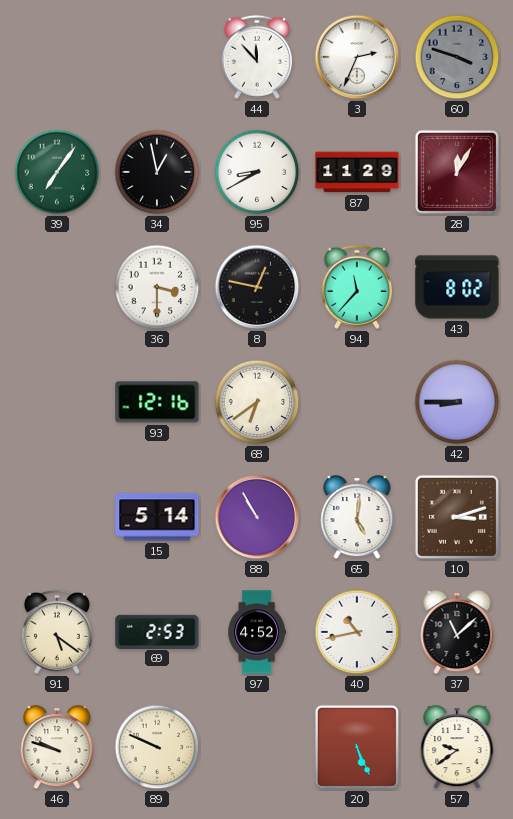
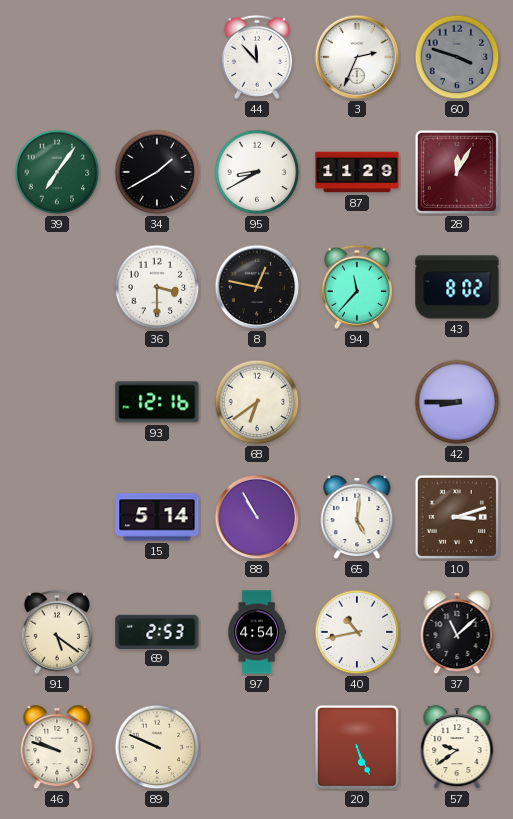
34: 12:58 -> 1:40 (157, 172)
97: 4:52 -> 4:54 (256, 632)
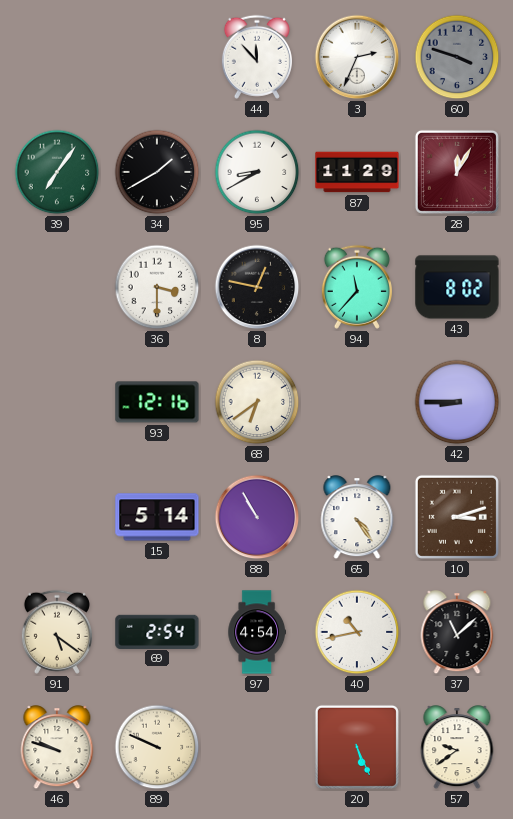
65: 5:01 -> 4:24 (357, 518)
69: 2:53 -> 2:54 (157, 631)
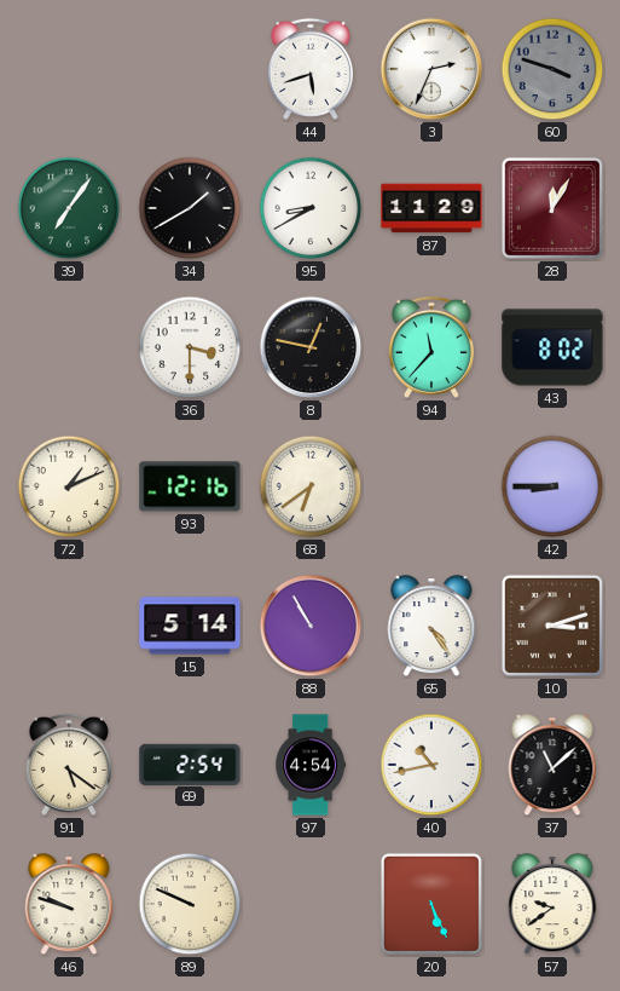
44: 11:53 -> 5:42 (311, 69)
72: none -> 1:11 (69, 486)
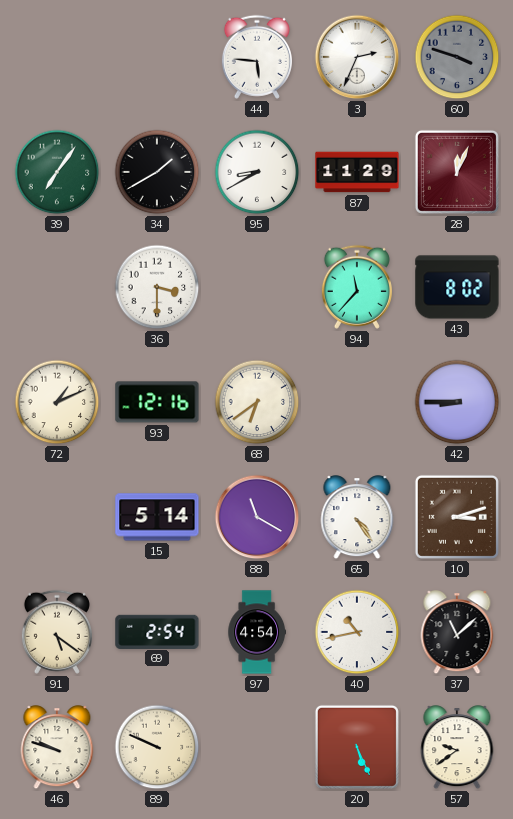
44: 5:42 -> 5:46 (257, 57)
28: 12:05 -> 12:04 (457, 172)
8: 12:47 -> none (311, 347)
88: 10:55 -> 11:20 (257, 517)
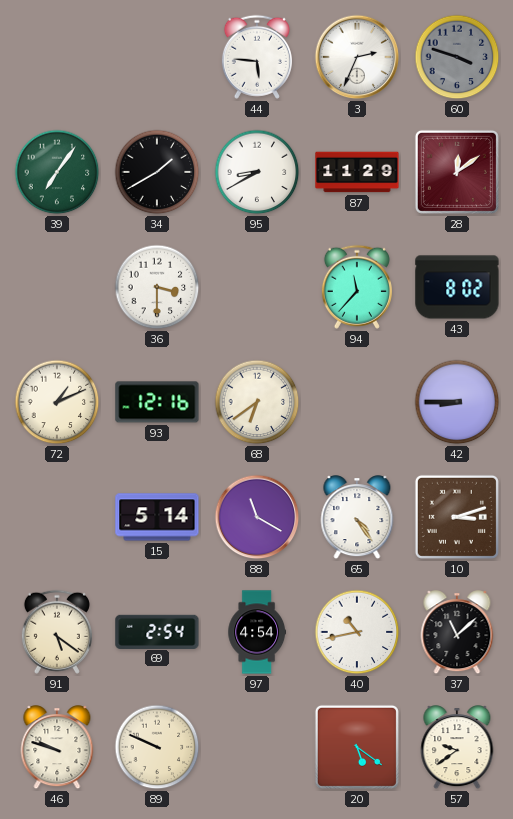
28: 12:04 -> 12:09 (457, 172)
20: 5:26 -> 5:21 (357, 747)
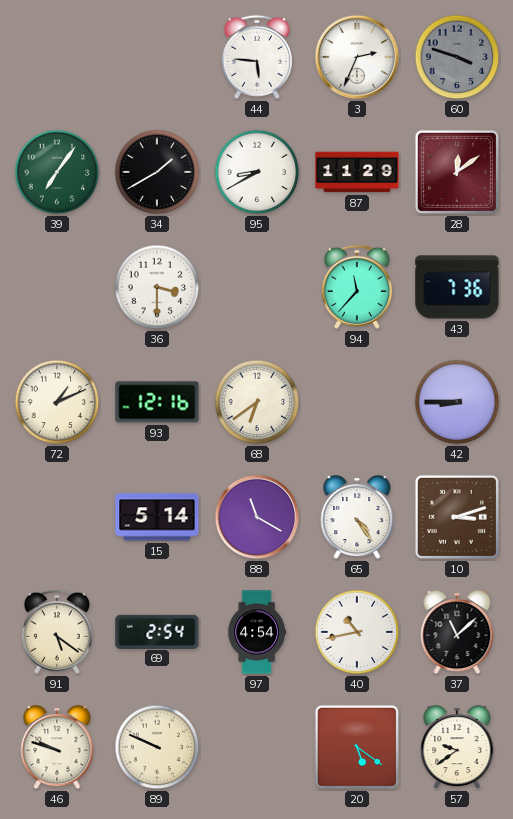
43: 8:02 -> 7:36 (457, 287)
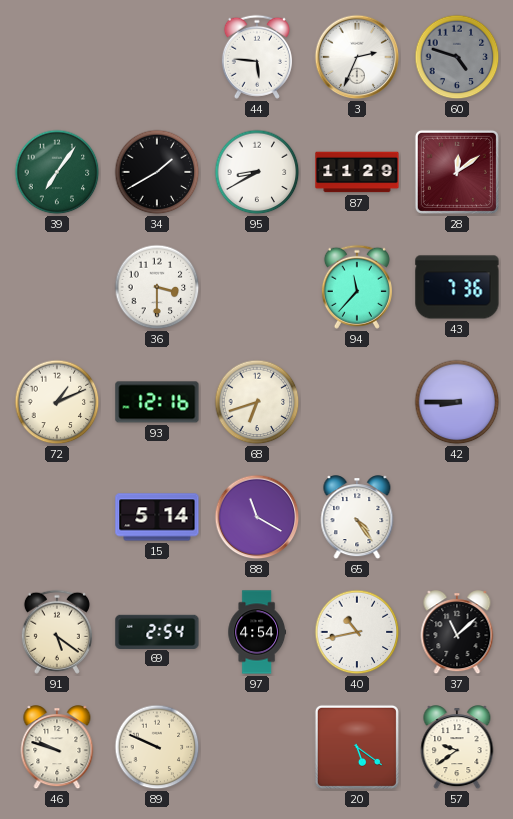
60: 3:48 -> 4:48 (457, 57)
68: 6:39 -> 6:42 (257, 402)
10: 3:12 -> none (457, 517)
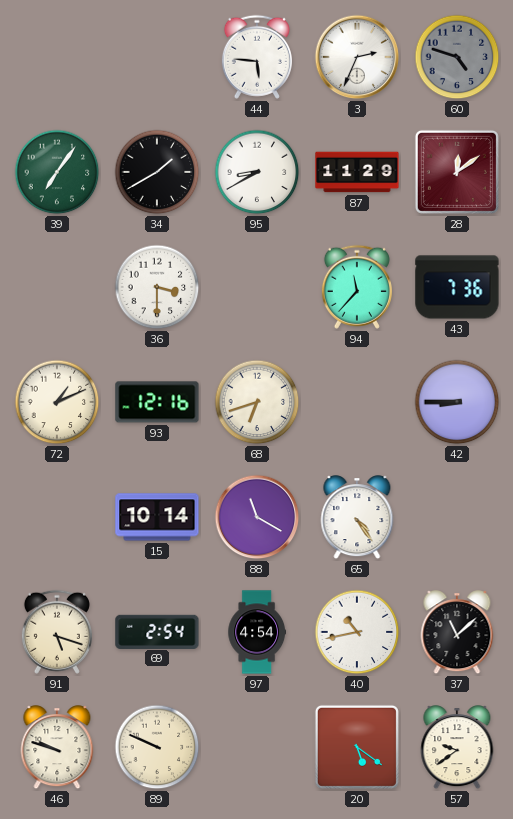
15: 5:14 -> 10:14 (157, 517)
91: 5:21 -> 5:18 (57, 632)
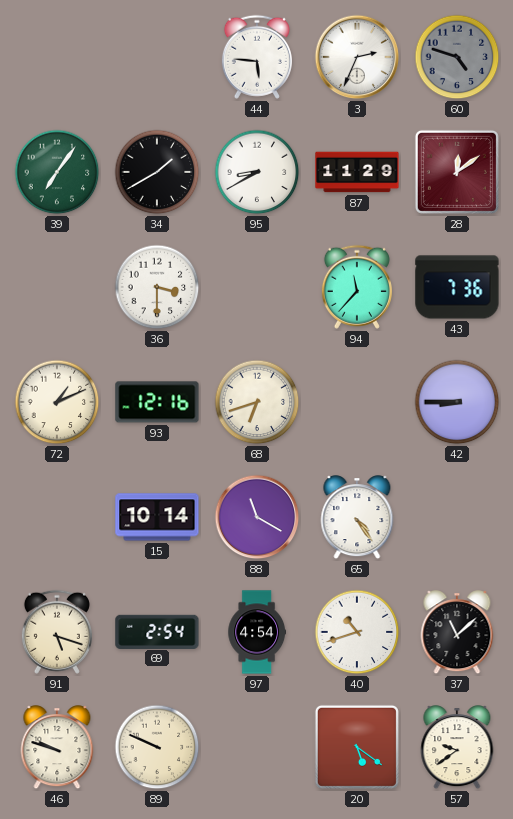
40: 10:43 -> 10:42 (357, 632)
